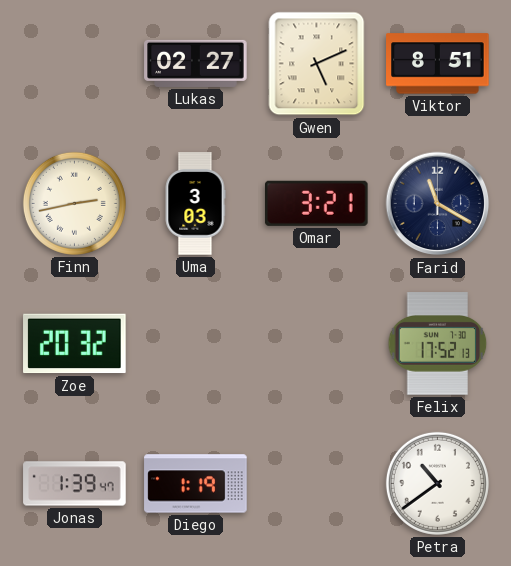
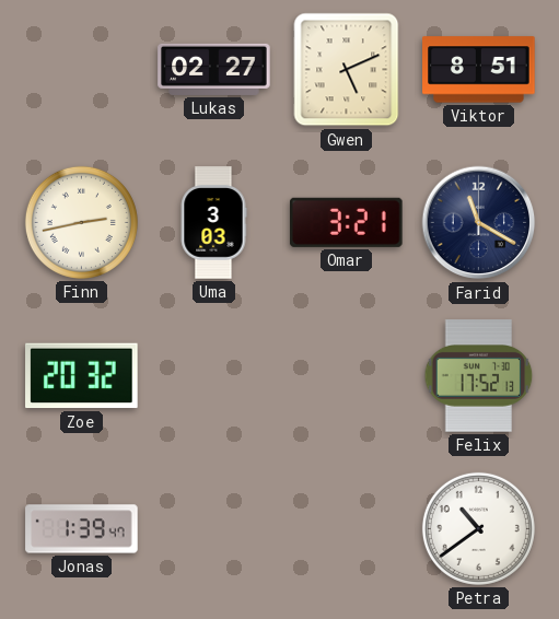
Diego: 1:19 -> none (196, 484)
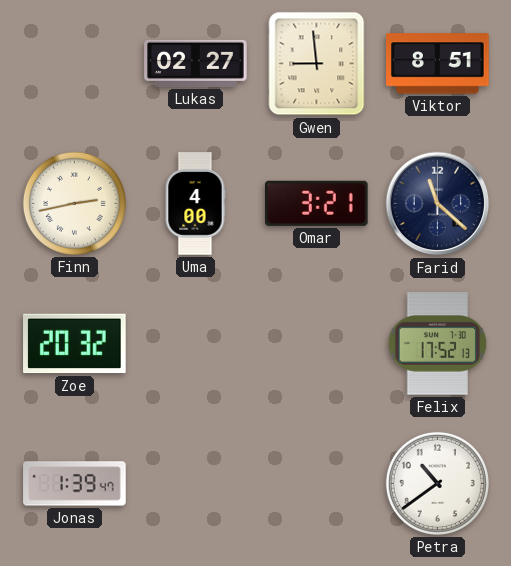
Gwen: 5:11 -> 8:59 (317, 64)
Uma: 3:03 -> 4:00 (195, 204)
Farid: 11:20 -> 11:22 (438, 204)
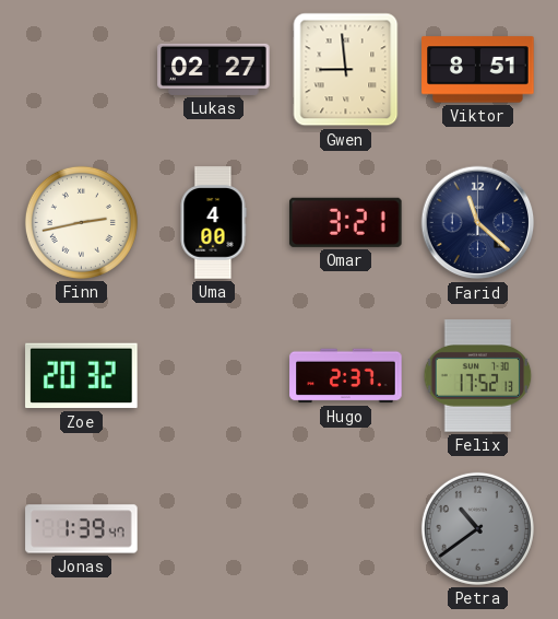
Hugo: none -> 2:37 (346, 376)
Petra dial: white -> grey (477, 528)
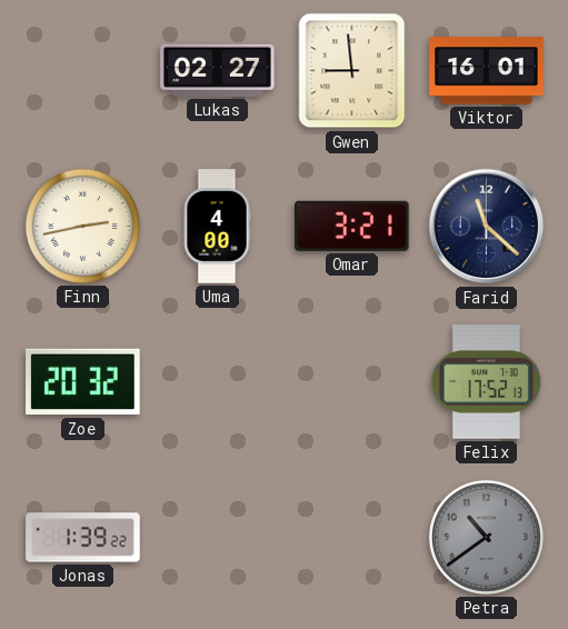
Viktor: 8:51 -> 16:01 (487, 71)
Hugo: 2:37 -> none (346, 376)
Jonas: 1:39:47 -> 1:39:22 (83, 538)
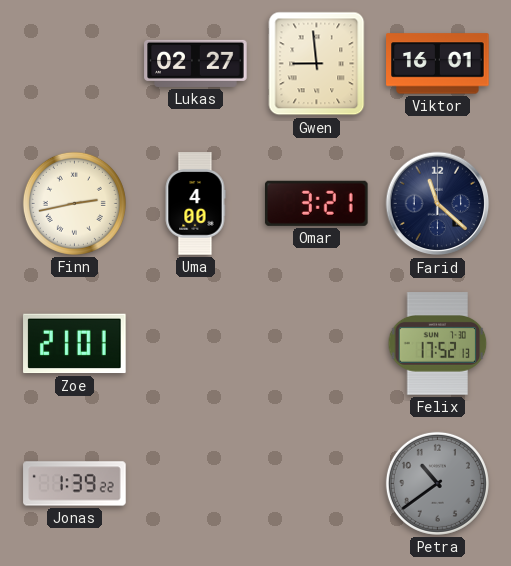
Zoe: 20:32 -> 21:01 (75, 344)
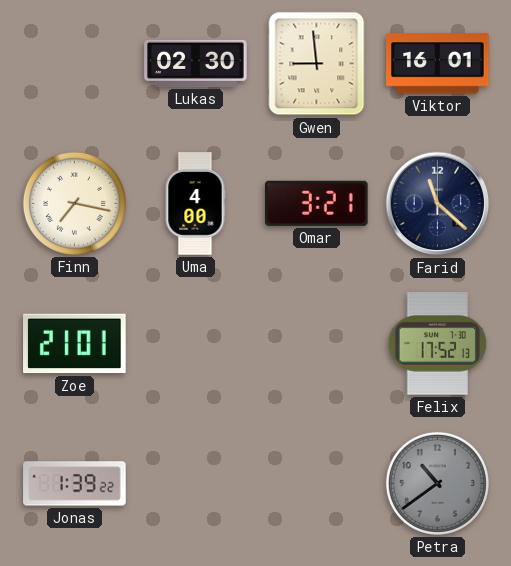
Lukas: 02:27 -> 02:30 (196, 63)
Finn: 2:43 -> 7:17 (74, 203)
